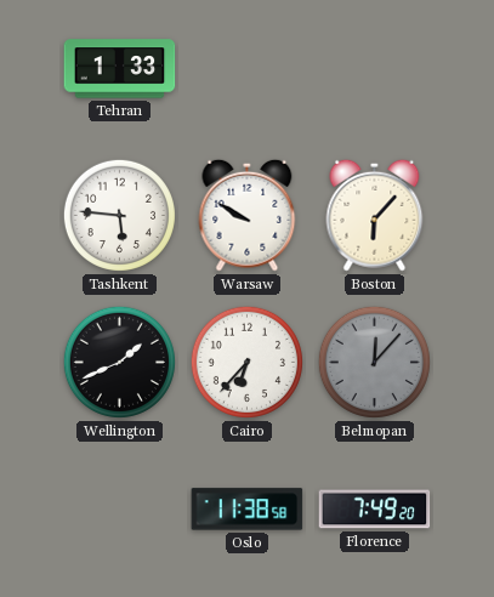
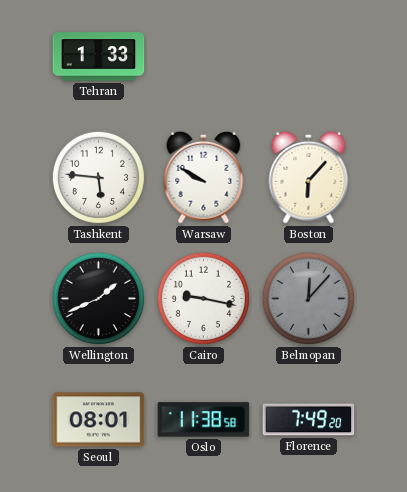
Cairo: 6:37 -> 9:17 (203, 298)
Seoul: none -> 08:01 (99, 420)
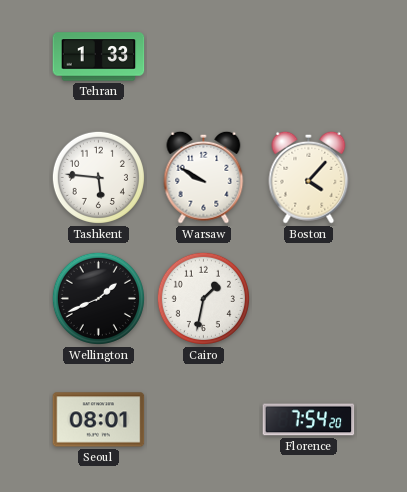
Boston: 6:07 -> 4:07 (309, 177)
Cairo: 9:17 -> 1:32 (203, 298)
Belmopan: 12:07 -> none (308, 298)
Oslo: 11:38 -> none (204, 420)
Florence: 7:49 -> 7:54 (309, 420)
